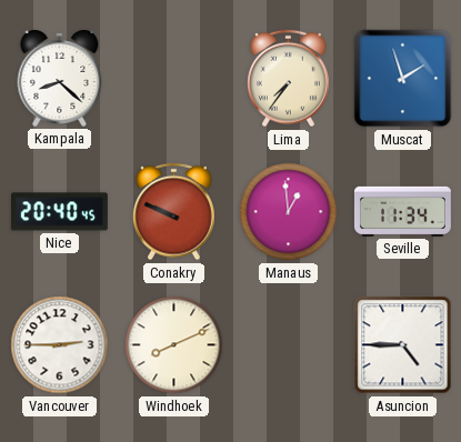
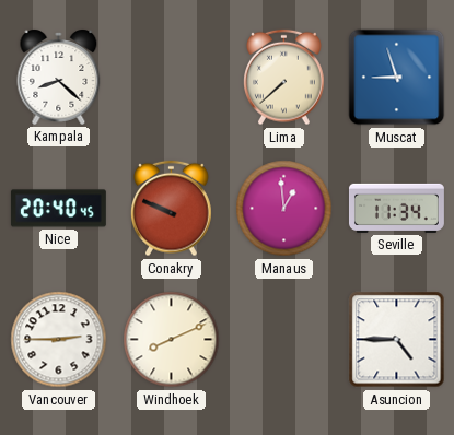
Lima: 7:36 -> 7:38 (284, 78)
Muscat: 1:57 -> 8:57 (397, 78)
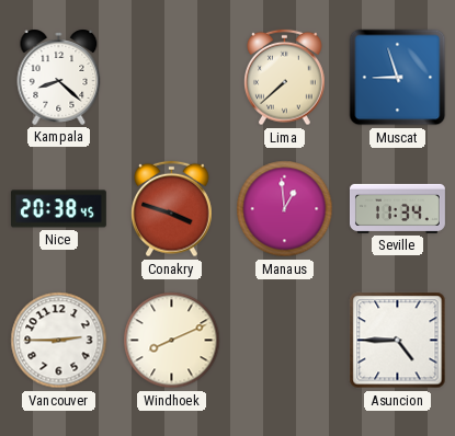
Nice: 20:40 -> 20:38 (58, 209)
Conakry: 9:49 -> 3:48 (172, 209)
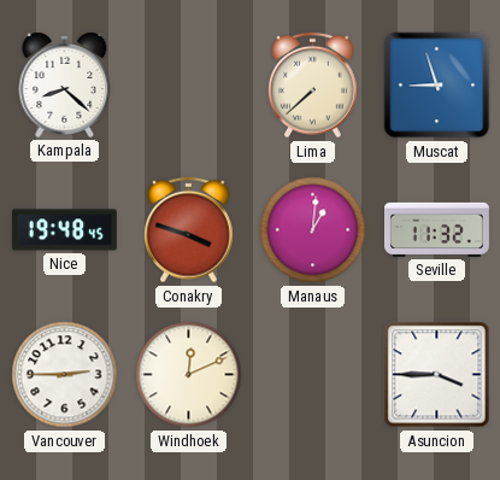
Nice: 20:38 -> 19:48 (64, 230)
Manaus: 12:59 -> 1:01 (313, 230)
Seville: 11:34 -> 11:32 (436, 229)
Windhoek: 8:11 -> 12:11 (189, 375)
Asuncion: 4:45 -> 3:45 (437, 375)
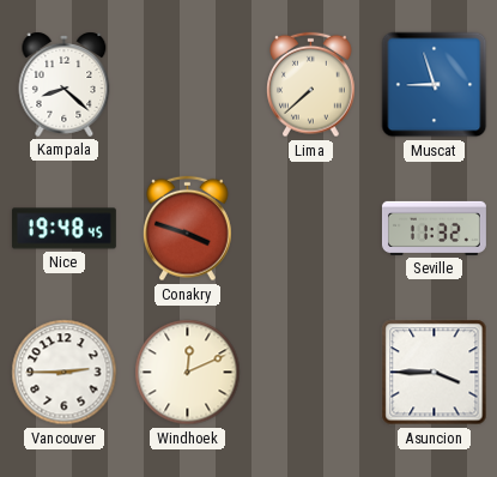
Manaus: 1:01 -> none (313, 230)
